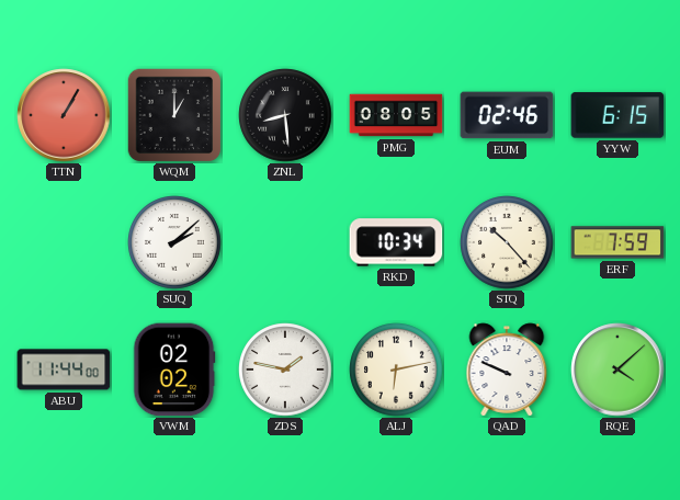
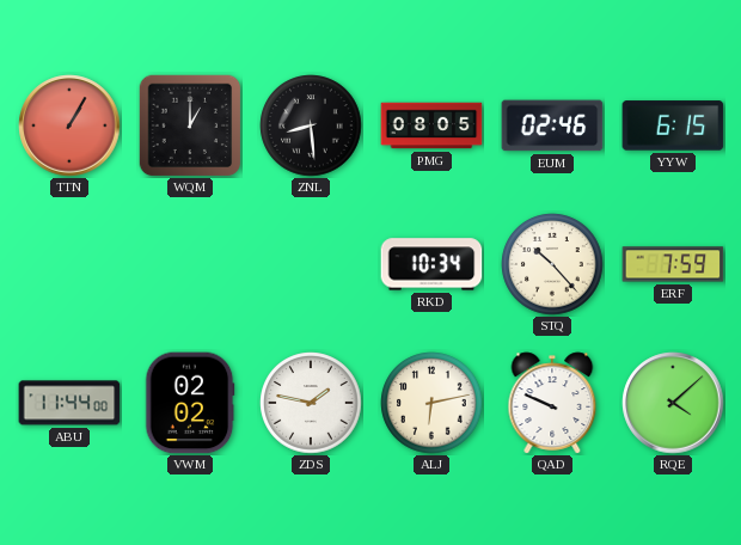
SUQ: 2:08 -> none (174, 242)
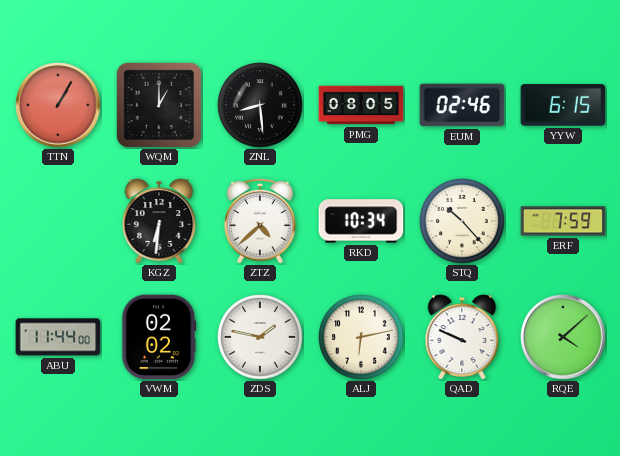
KGZ: none -> 6:31 (159, 221)
ZTZ: none -> 4:38 (260, 221)
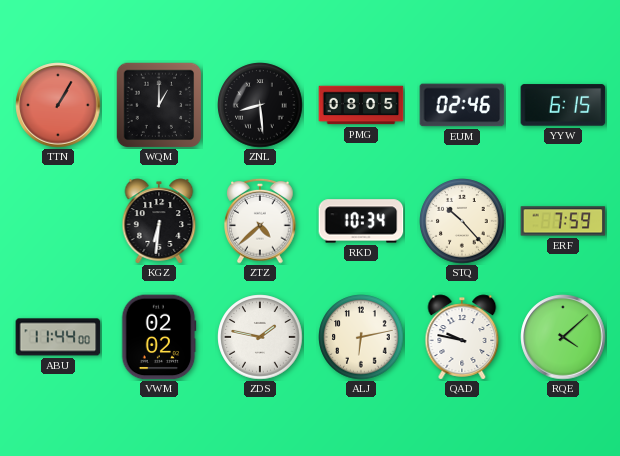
QAD: 9:49 -> 9:47 (462, 337)
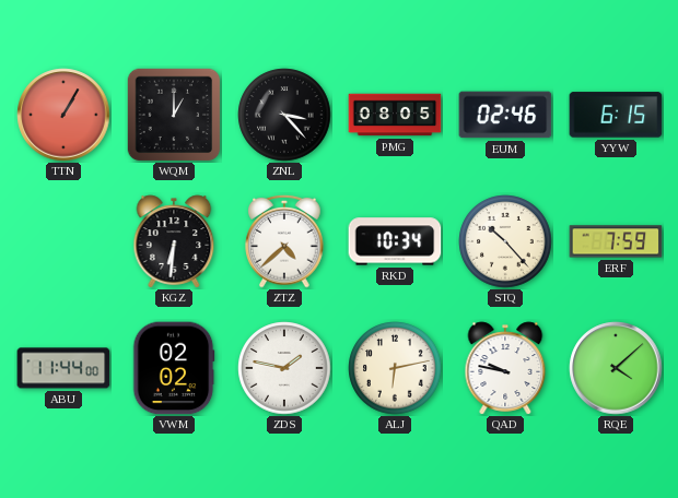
ZNL: 8:29 -> 3:23 (284, 115)
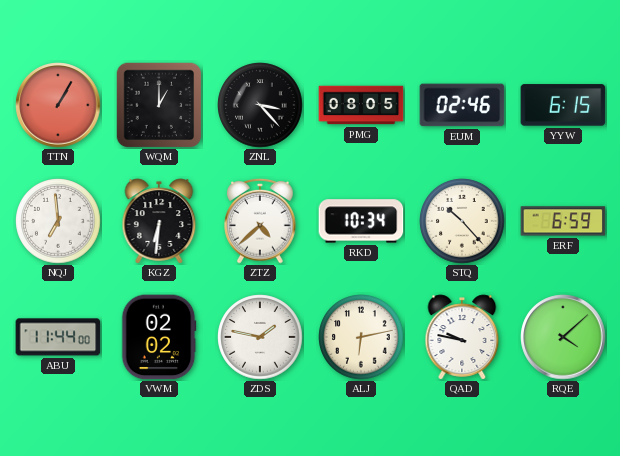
NQJ: none -> 6:59 (58, 221)
ERF: 7:59 -> 6:59 (563, 221)
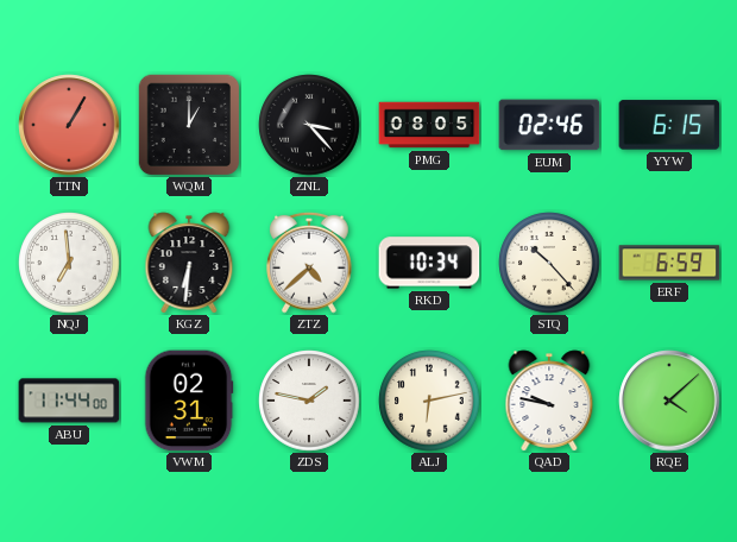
VWM: 02:02 -> 02:31 (189, 401)
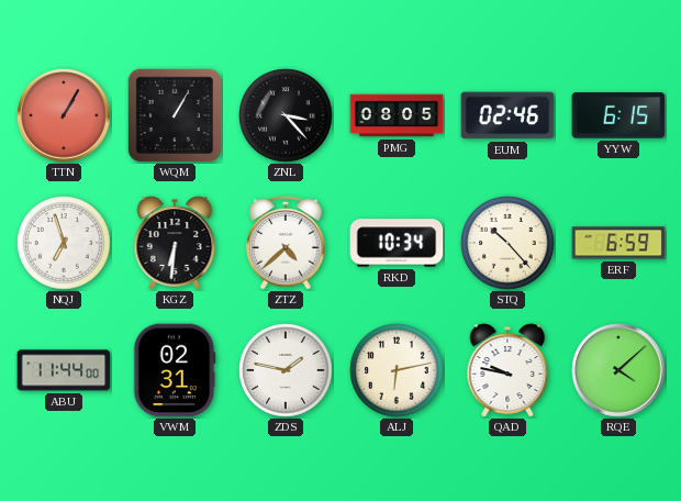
WQM: 1:00 -> 1:05 (175, 115)
NQJ: 6:59 -> 6:57 (64, 243)
